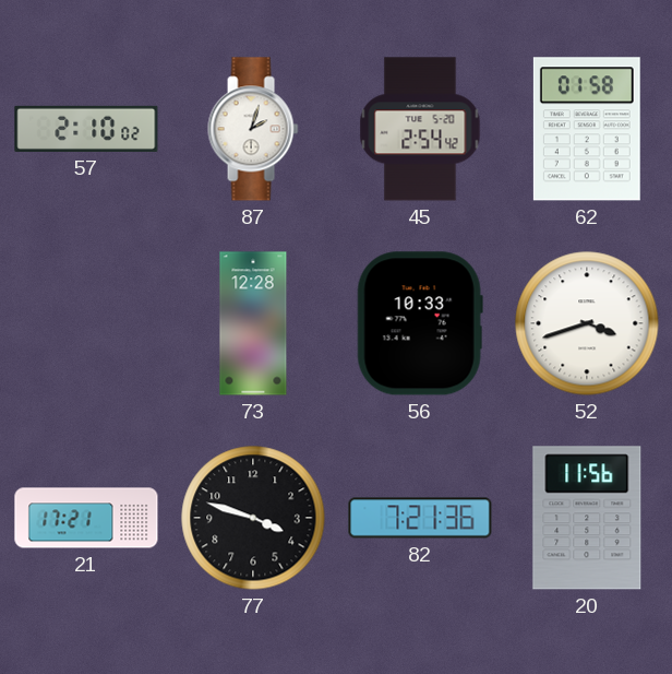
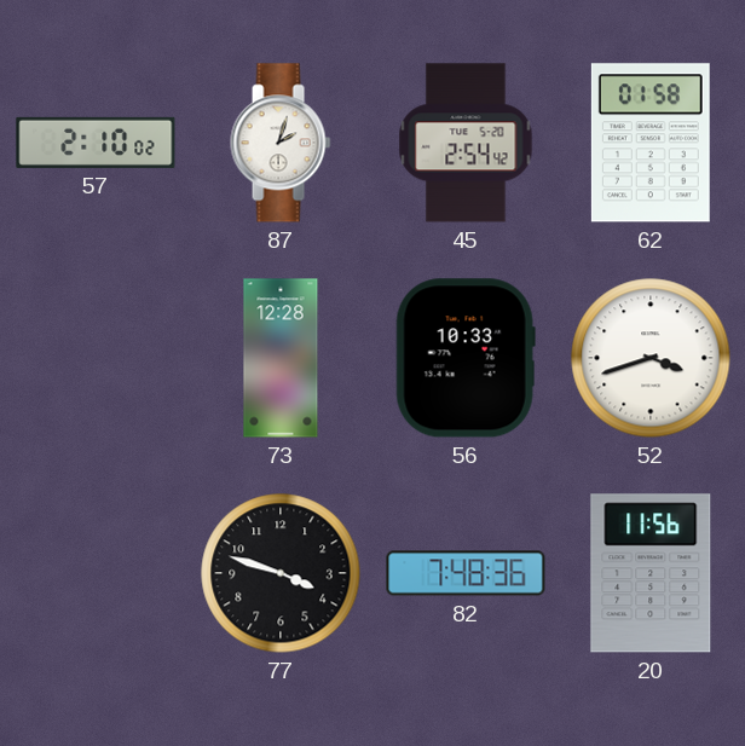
21: 17:21 -> none (86, 518)
82: 7:21 -> 7:48 (466, 573)
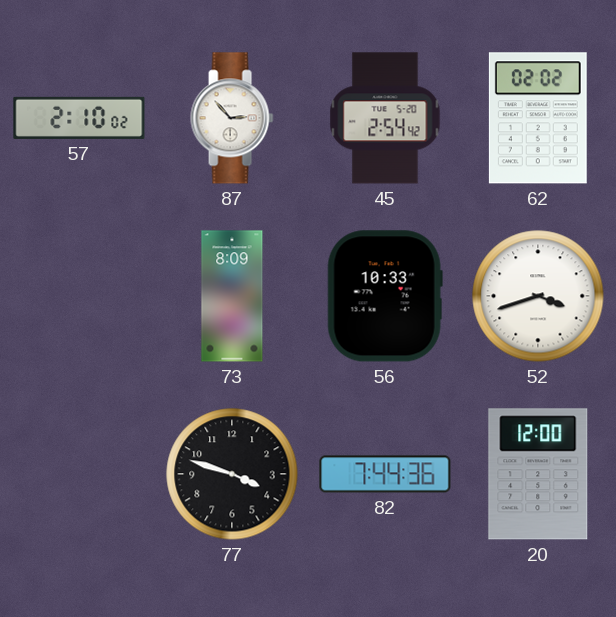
87: 2:03 -> 2:53 (232, 118)
62: 01:58 -> 02:02 (538, 118)
73: 12:28 -> 8:09 (232, 296)
82: 7:48 -> 7:44 (385, 474)
20: 11:56 -> 12:00 (538, 474)
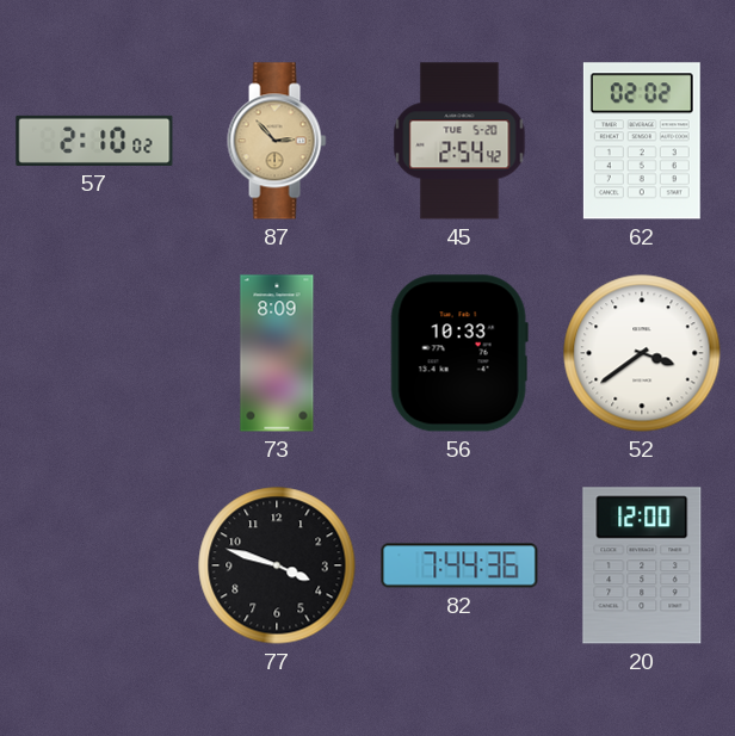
87 dial: white -> champagne (277, 141)
52: 3:42 -> 3:39 (642, 353)
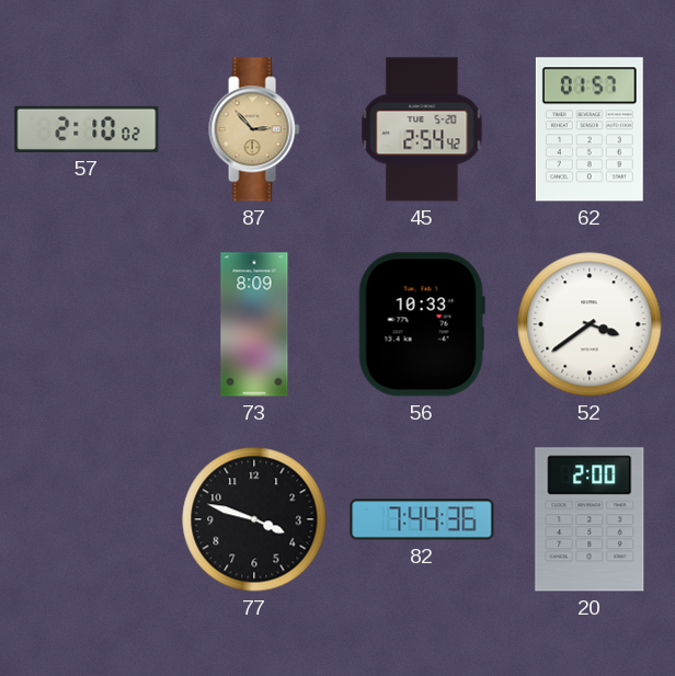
62: 02:02 -> 01:57 (590, 129)
20: 12:00 -> 2:00 (590, 519)
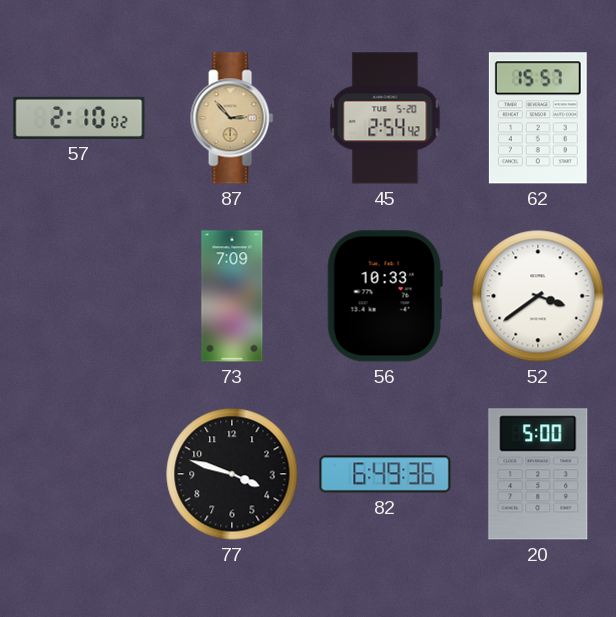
62: 01:57 -> 15:57 (538, 118)
73: 8:09 -> 7:09 (232, 296)
82: 7:44 -> 6:49 (385, 474)
20: 2:00 -> 5:00 (538, 474)
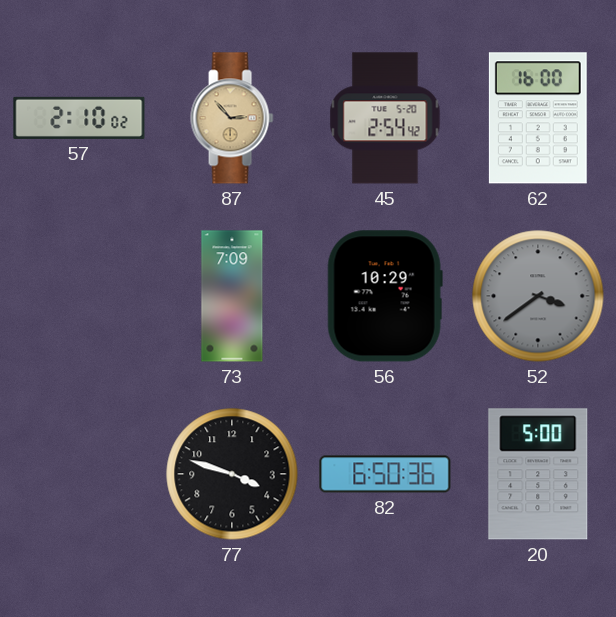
62: 15:57 -> 16:00 (538, 118)
56: 10:33 -> 10:29 (385, 296)
52 dial: white -> grey (538, 296)
82: 6:49 -> 6:50 (385, 474)
